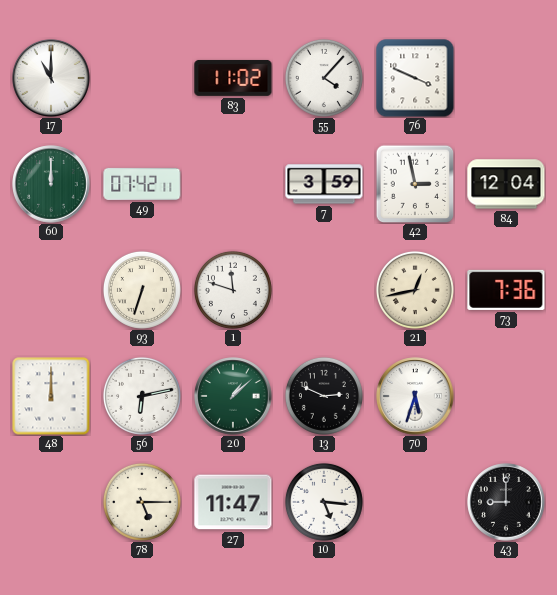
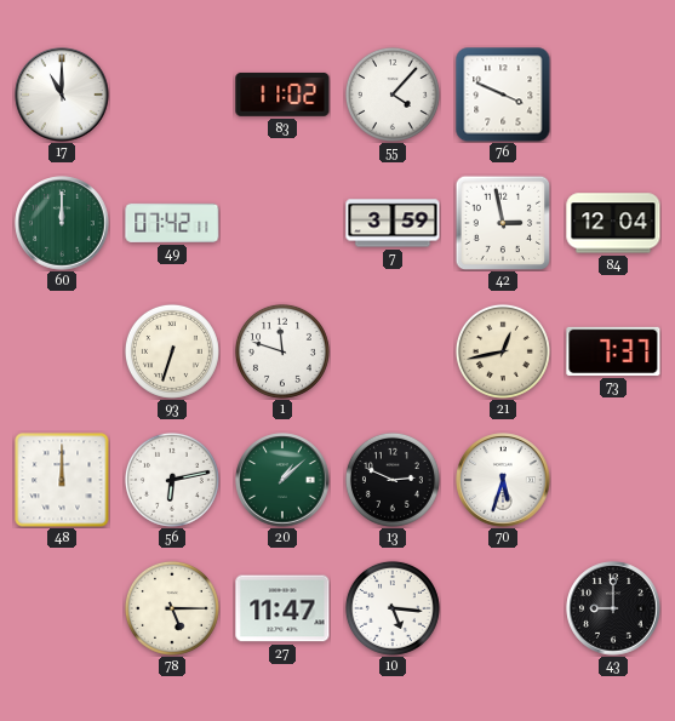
73: 7:36 -> 7:37 (613, 351)
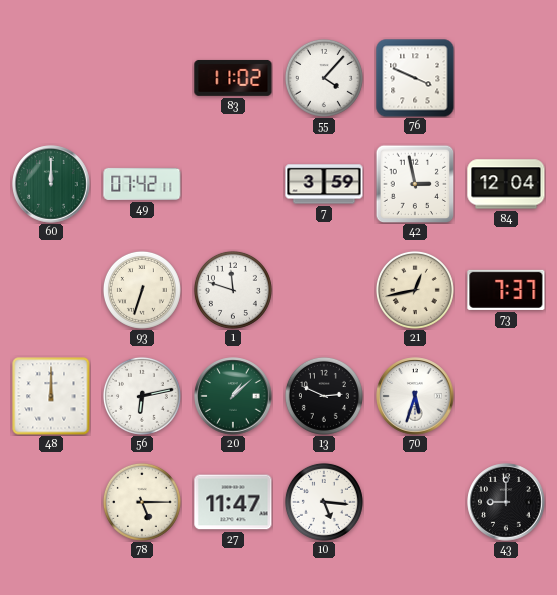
17: 11:00 -> none (62, 95)
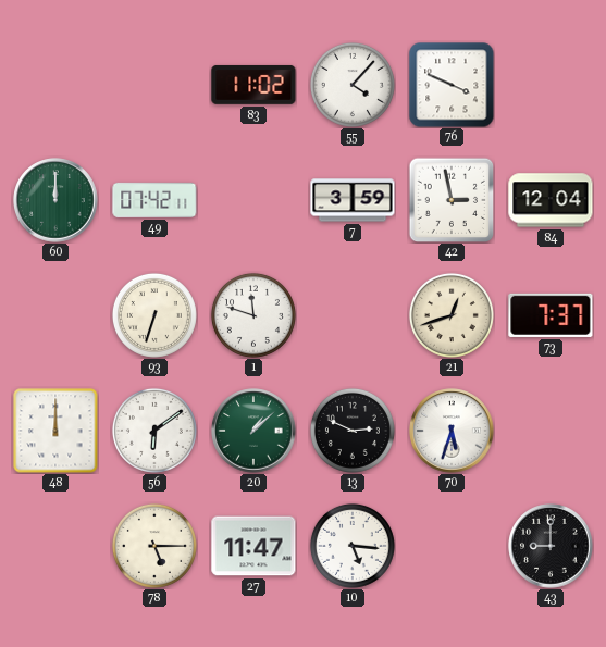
21: 12:43 -> 12:42 (452, 315)
56: 6:13 -> 6:09 (154, 431)
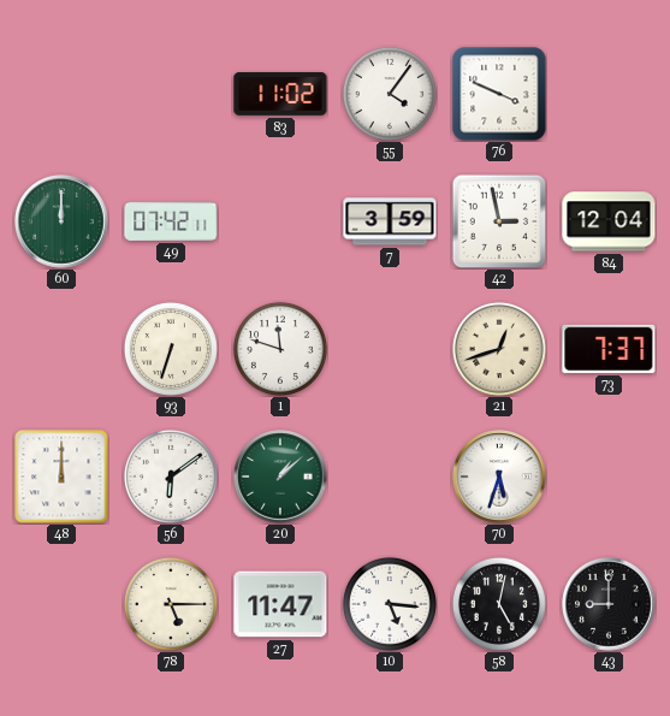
55: 4:07 -> 4:06 (390, 94)
13: 2:49 -> none (353, 431)
58: none -> 5:02 (499, 604)
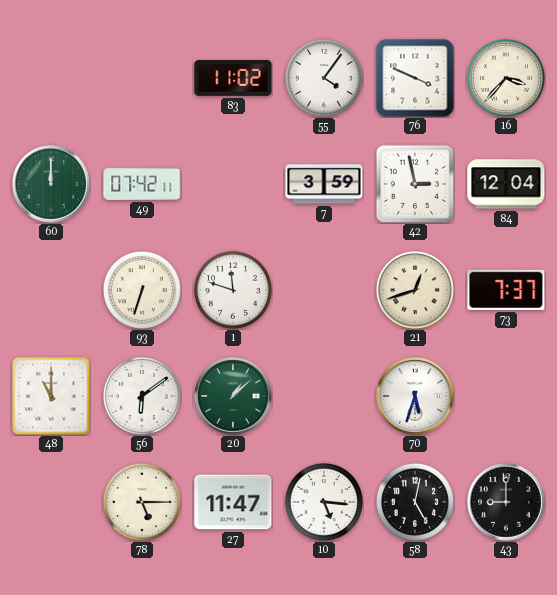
16: none -> 3:37 (506, 78)
48: 12:00 -> 11:00 (51, 396)
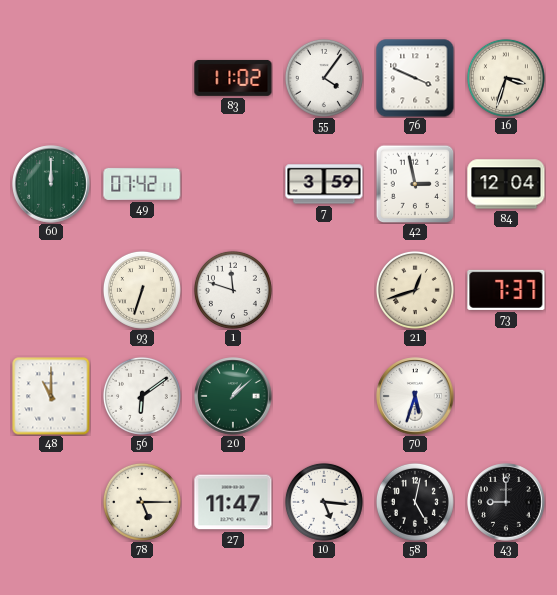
16: 3:37 -> 3:33 (506, 78)
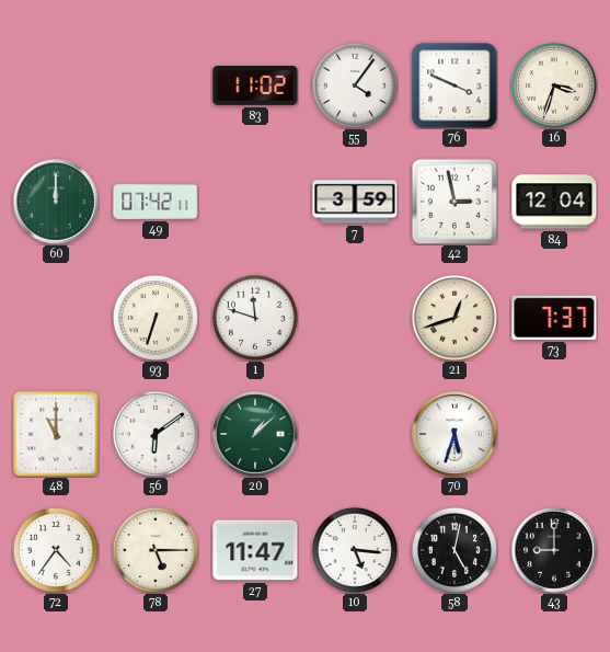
72: none -> 4:36 (56, 550)
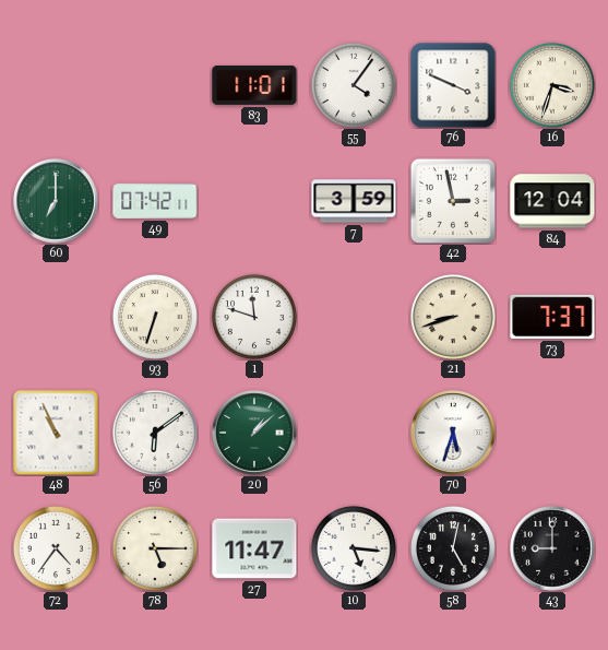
83: 11:02 -> 11:01 (254, 85)
60: 12:00 -> 7:00 (56, 201)
21: 12:42 -> 8:42 (453, 317)
48: 11:00 -> 10:56 (56, 433)
